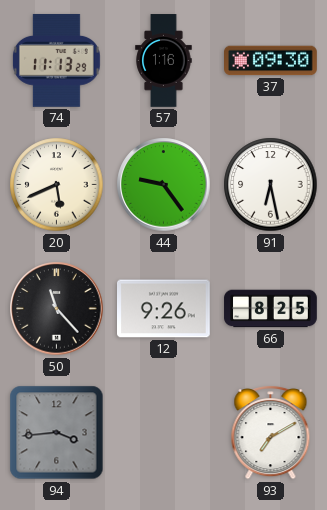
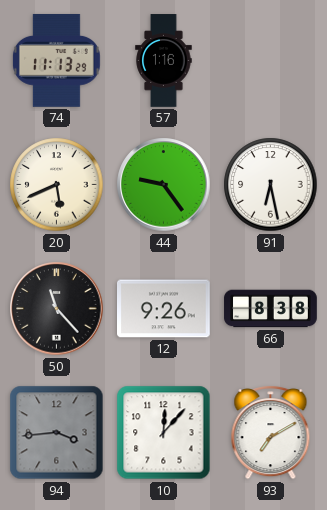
37: 09:30 -> none (271, 61)
66: 8:25 -> 8:38 (271, 309)
10: none -> 12:07 (164, 433)
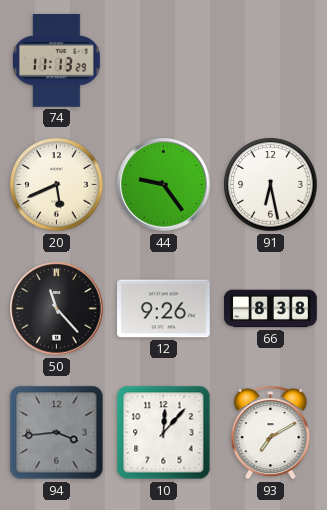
57: 1:16 -> none (164, 61)
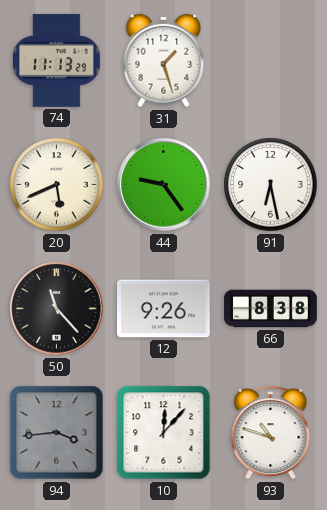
31: none -> 1:27 (164, 61)
93: 7:10 -> 10:48 (271, 433)
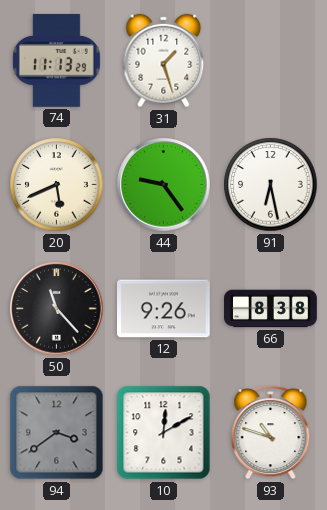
94: 3:44 -> 3:39 (57, 433)
10: 12:07 -> 12:10 (164, 433)
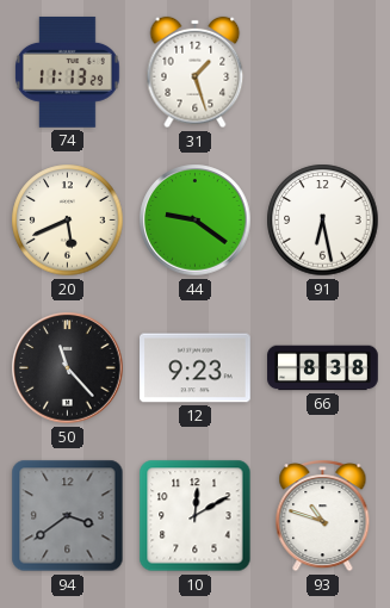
44: 9:24 -> 9:21 (196, 221)
12: 9:26 -> 9:23 (196, 368)
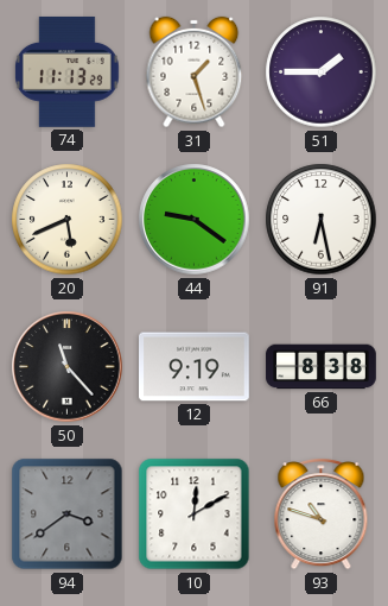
51: none -> 1:45 (322, 72)
12: 9:23 -> 9:19 (195, 367)
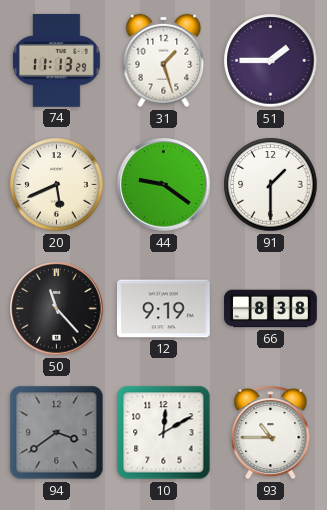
91: 6:28 -> 1:30 (271, 185)
93: 10:48 -> 10:45 (271, 433)
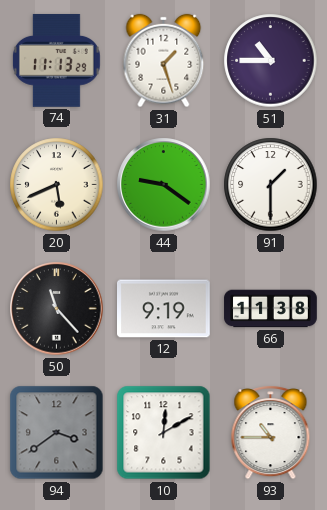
51: 1:45 -> 10:45 (271, 61)
66: 8:38 -> 11:38 (271, 309)
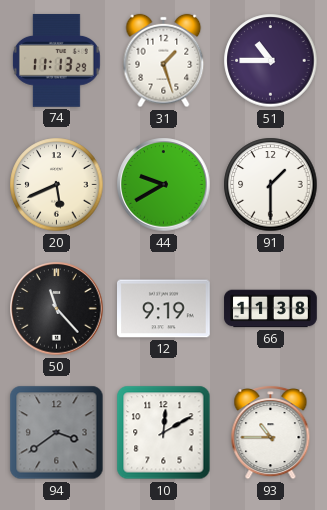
44: 9:21 -> 9:40 (164, 185)
